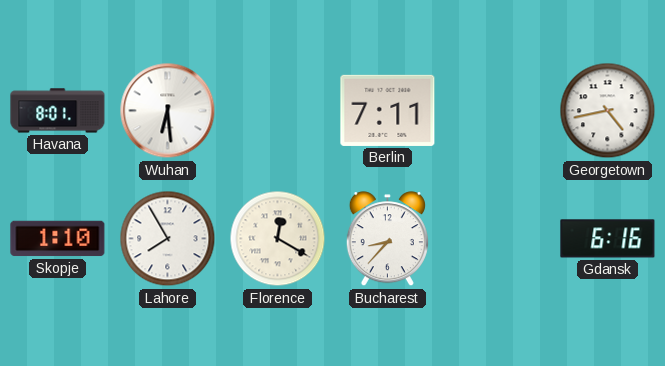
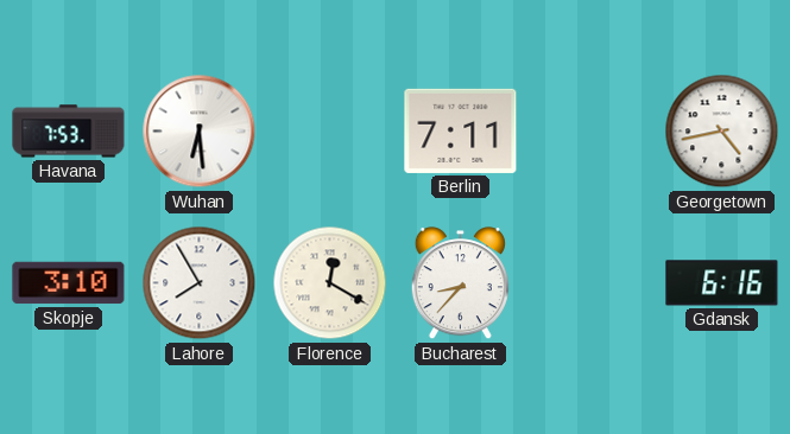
Havana: 8:01 -> 7:53 (69, 132)
Skopje: 1:10 -> 3:10 (69, 283)
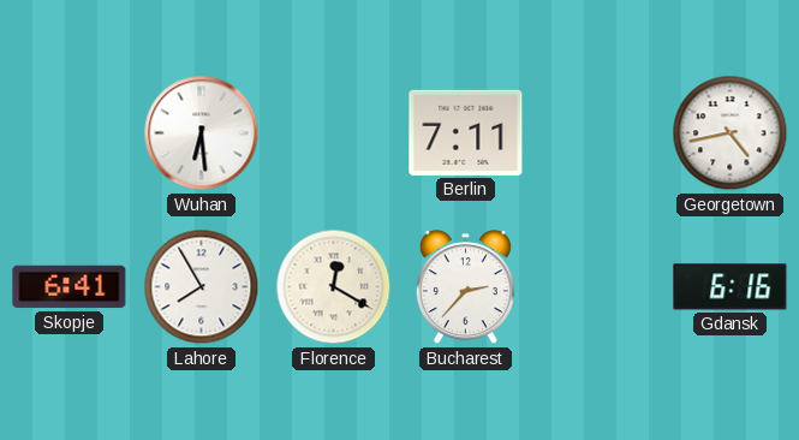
Havana: 7:53 -> none (69, 132)
Skopje: 3:10 -> 6:41 (70, 287)
Bucharest: 8:37 -> 2:37 (465, 287)
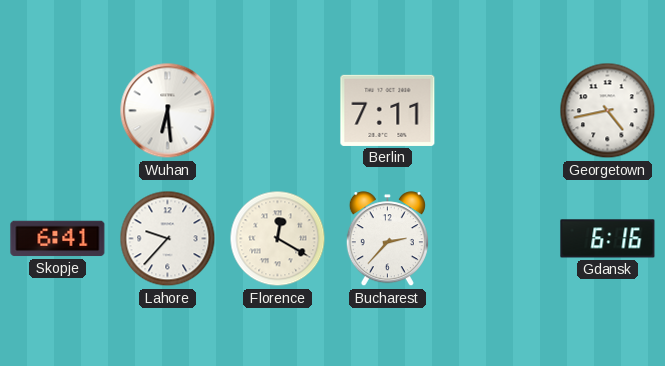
Lahore: 7:55 -> 9:37 (168, 239)
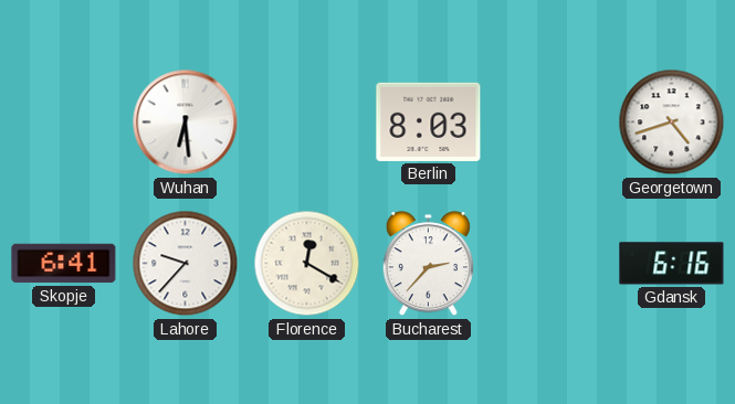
Berlin: 7:11 -> 8:03 (429, 121)
Georgetown: 4:43 -> 4:42 (672, 123)
